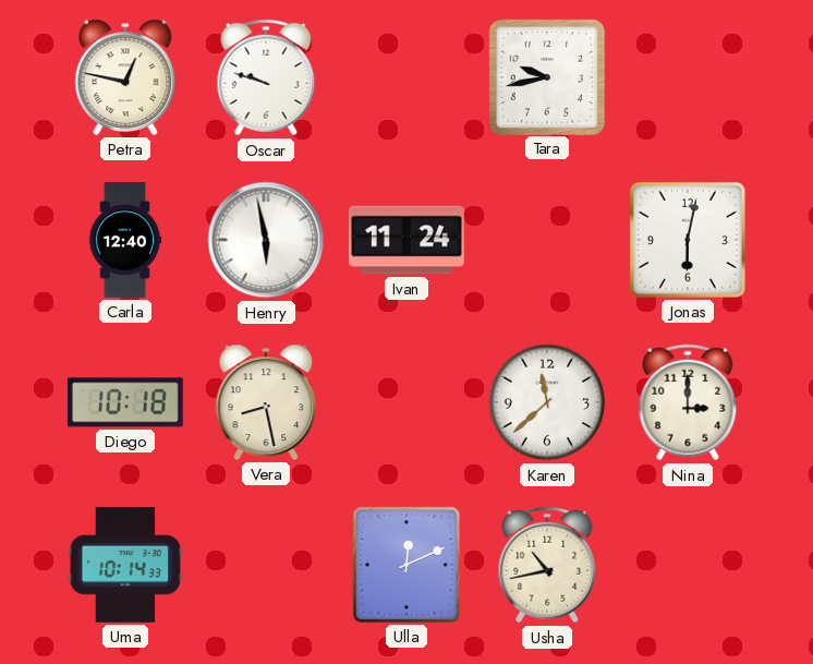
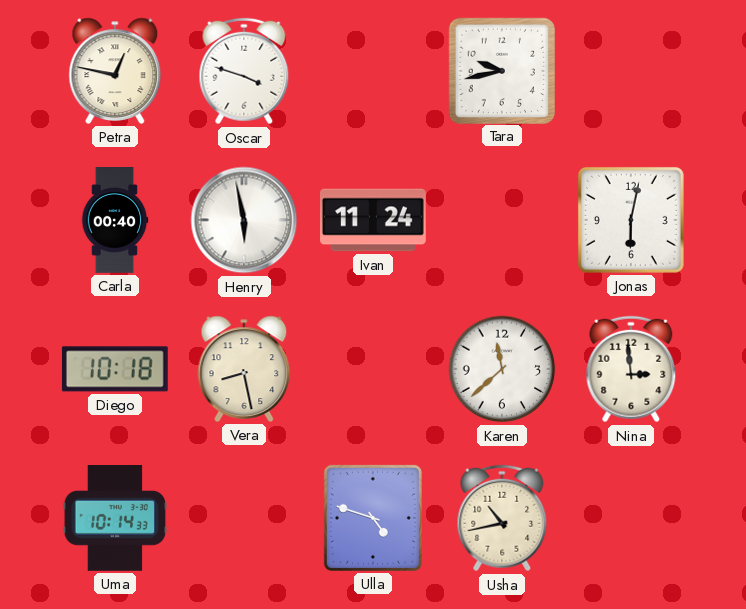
Oscar: 9:48 -> 3:48 (244, 71)
Carla: 12:40 -> 00:40 (115, 221)
Nina: 3:00 -> 2:59 (631, 369)
Ulla: 12:11 -> 4:48 (373, 518)
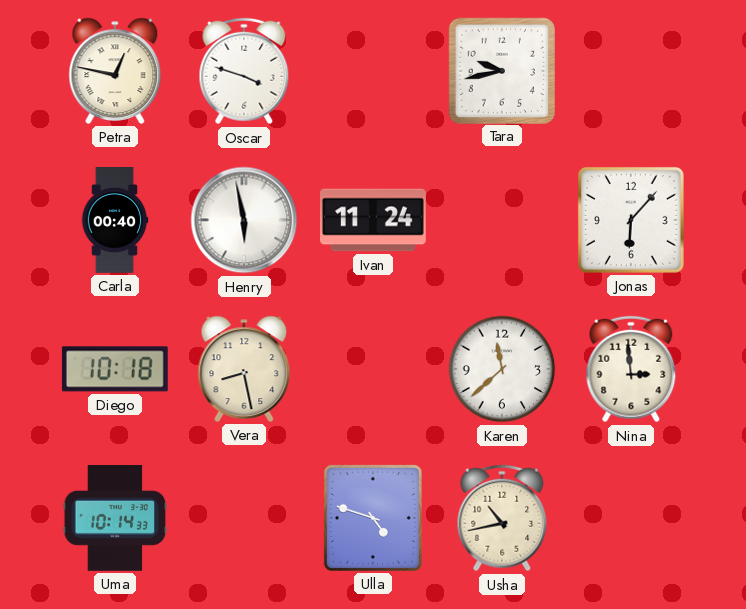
Jonas: 6:02 -> 6:07 (631, 220)
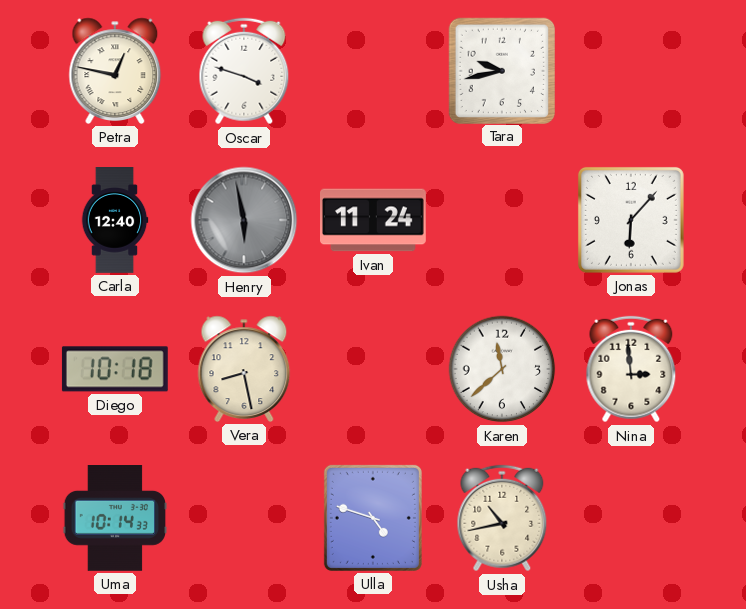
Carla: 00:40 -> 12:40 (115, 221)
Henry dial: white -> grey (244, 220)
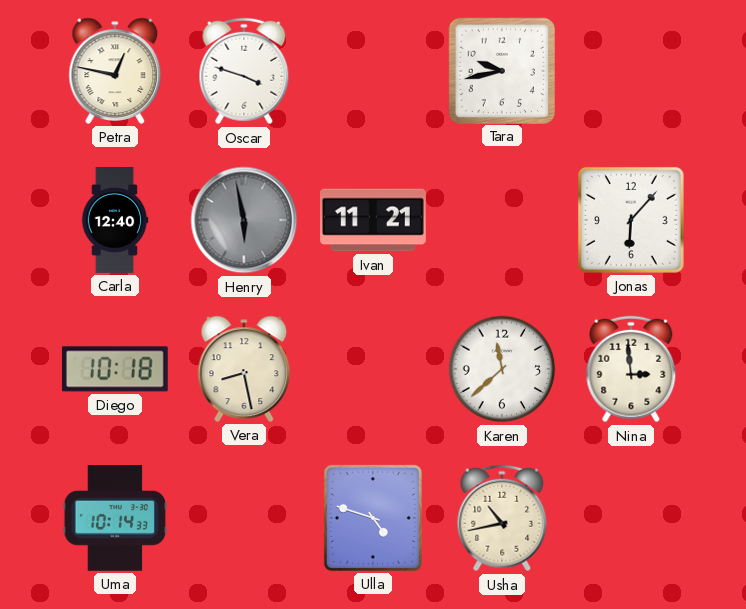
Ivan: 11:24 -> 11:21 (374, 220)
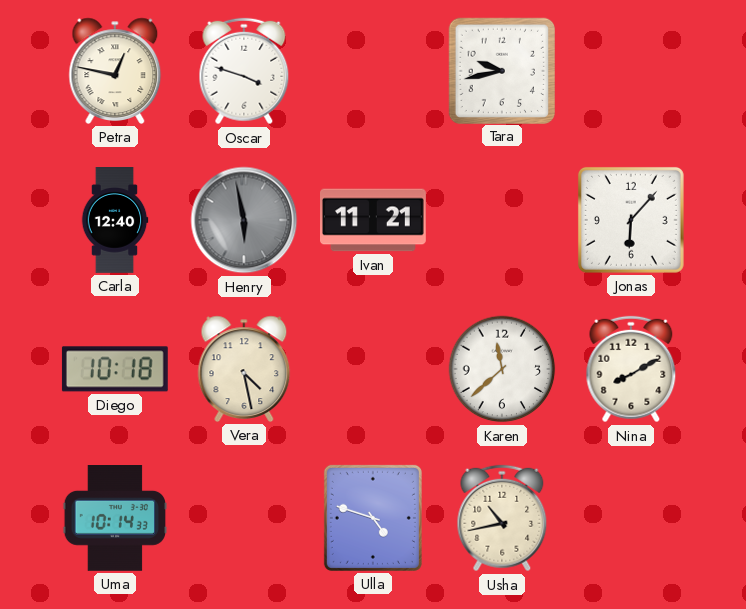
Vera: 8:28 -> 4:28 (244, 369)
Nina: 2:59 -> 8:10 (631, 369)
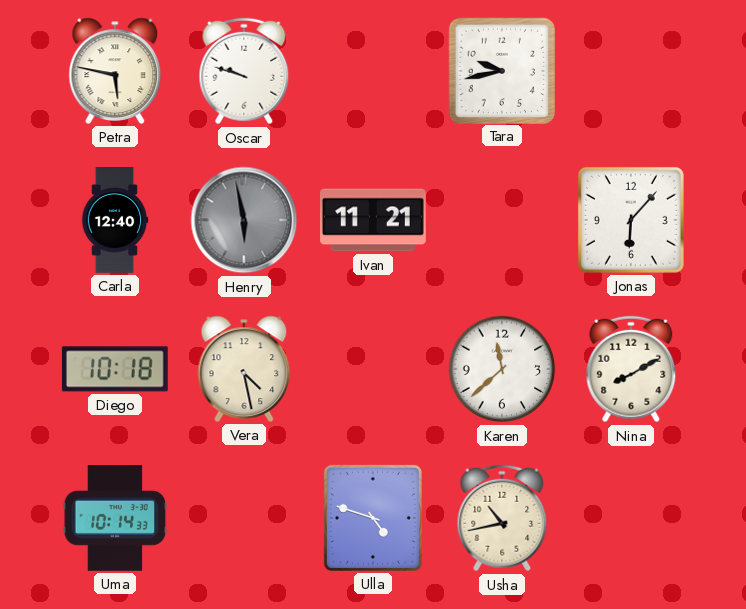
Petra: 12:47 -> 5:47 (115, 71)
Oscar: 3:48 -> 9:48 (244, 71)
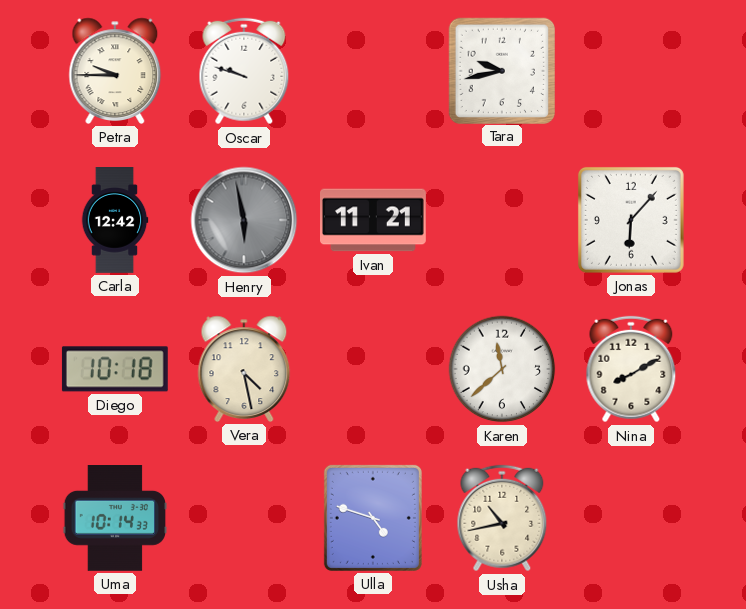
Petra: 5:47 -> 9:45 (115, 71)
Carla: 12:40 -> 12:42 (115, 221)
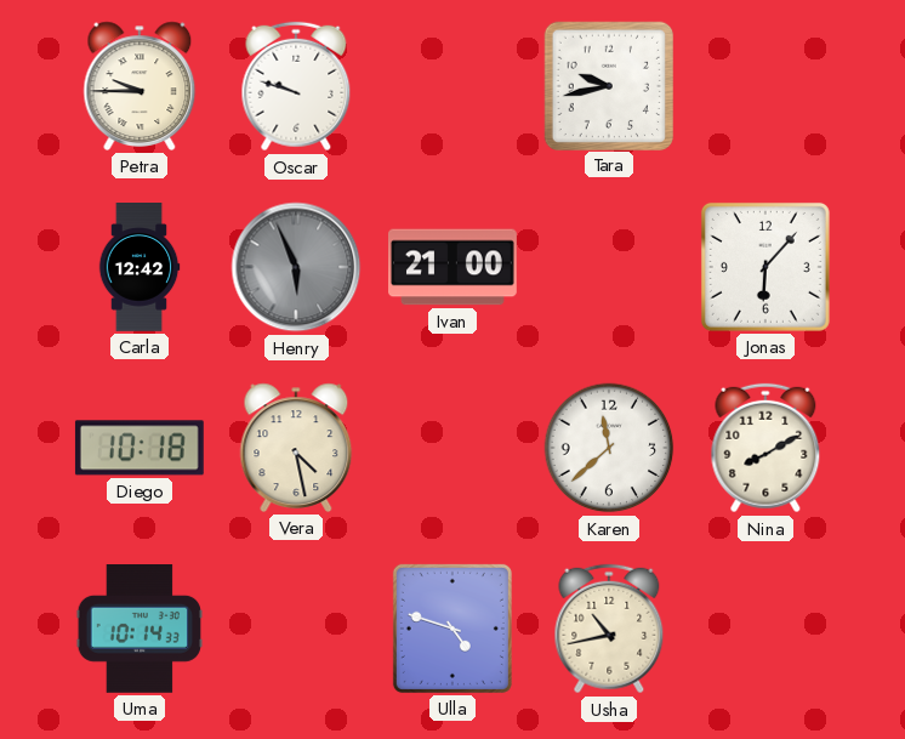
Henry: 5:58 -> 5:56 (296, 267)
Ivan: 11:21 -> 21:00 (454, 267)
